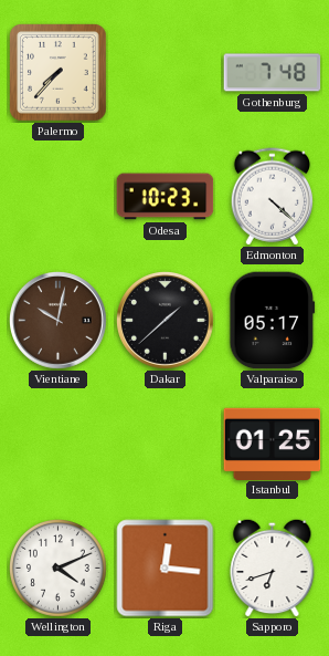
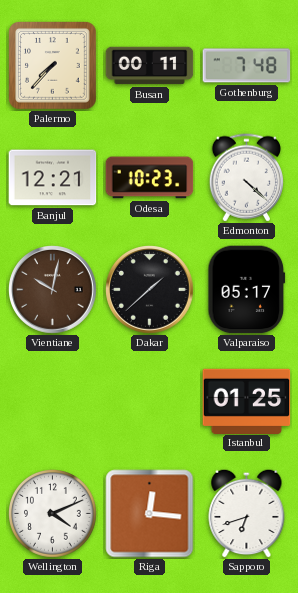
Busan: none -> 00:11 (150, 66)
Banjul: none -> 12:21 (53, 178)
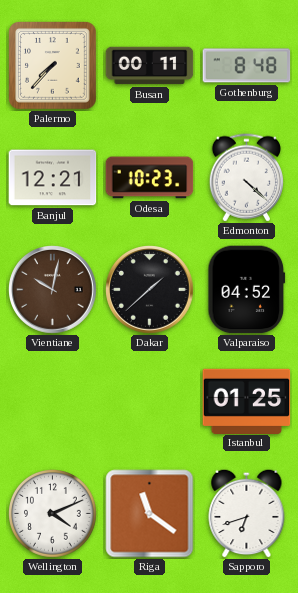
Gothenburg: 7:48 -> 8:48 (247, 66)
Valparaiso: 05:17 -> 04:52 (247, 290)
Riga: 12:16 -> 11:21 (150, 514)
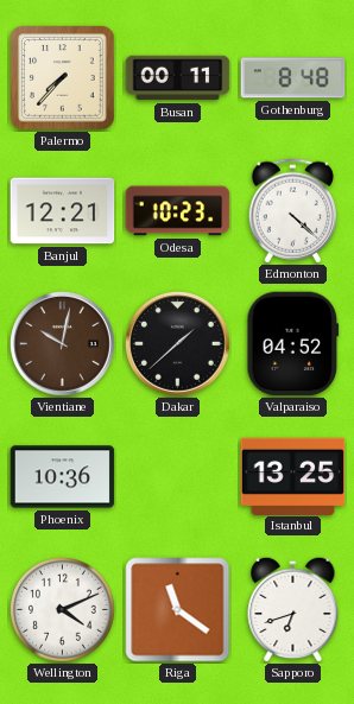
Phoenix: none -> 10:36 (63, 477)
Istanbul: 01:25 -> 13:25 (293, 476)
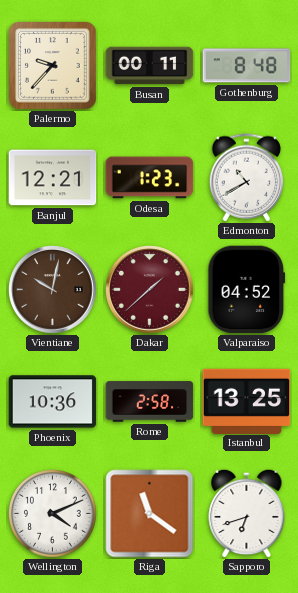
Palermo: 7:37 -> 9:37 (53, 66)
Odesa: 10:23 -> 1:23 (150, 178)
Edmonton: 4:22 -> 10:40 (246, 178)
Dakar dial: black -> burgundy (150, 290)
Rome: none -> 2:58 (150, 402)
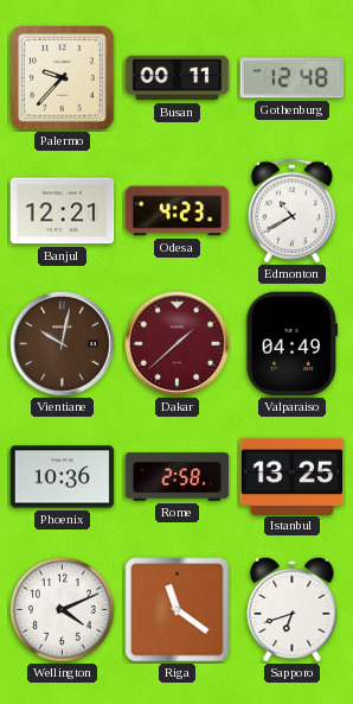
Gothenburg: 8:48 -> 12:48 (293, 78)
Odesa: 1:23 -> 4:23 (178, 211)
Valparaiso: 04:52 -> 04:49 (293, 344)
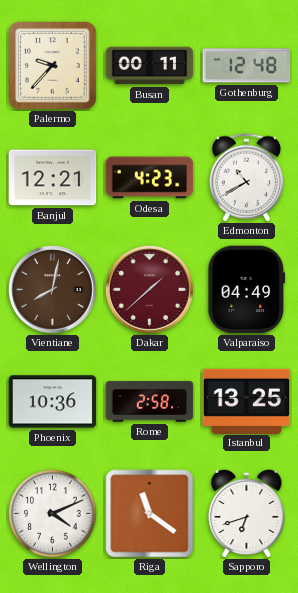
Vientiane: 10:02 -> 8:02 (53, 290)
